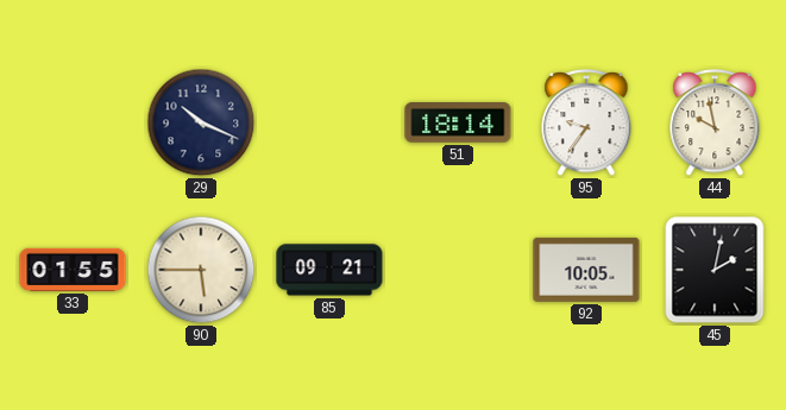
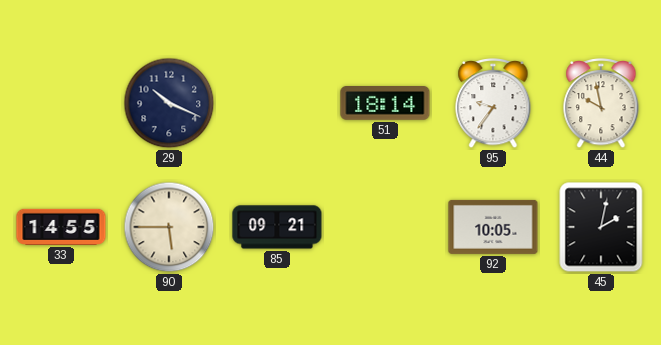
33: 01:55 -> 14:55 (61, 227)
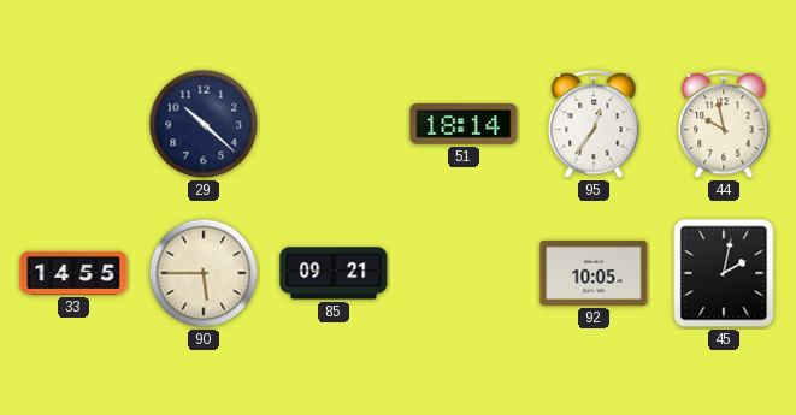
29: 10:19 -> 10:22 (204, 124)
95: 9:36 -> 12:36 (594, 125)
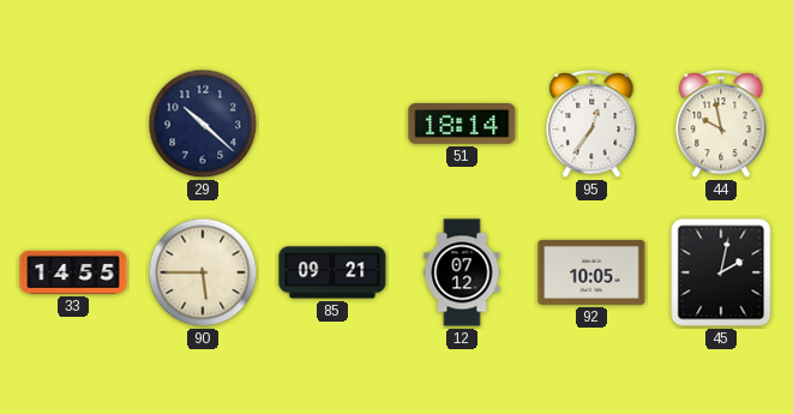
12: none -> 07:12 (462, 272)
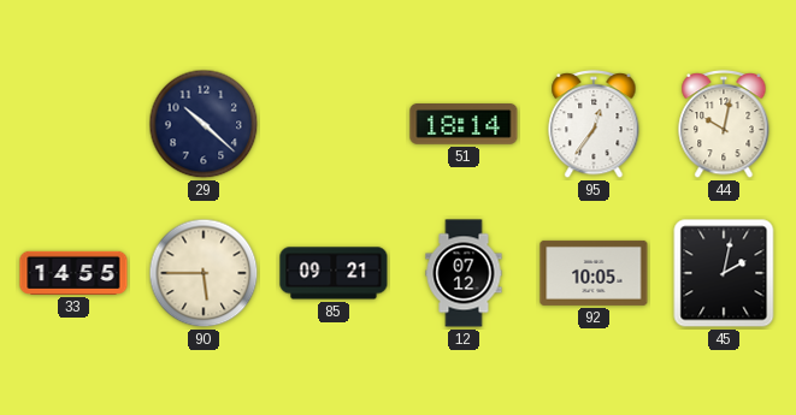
44: 9:58 -> 10:02 (724, 125)
